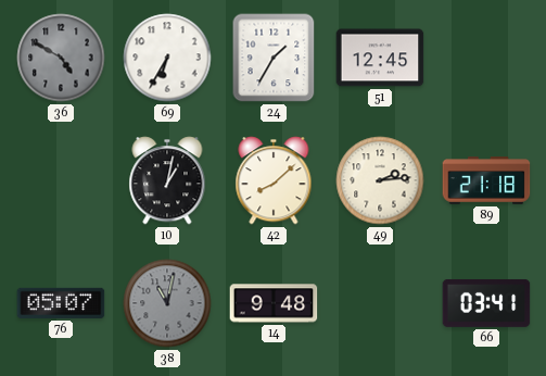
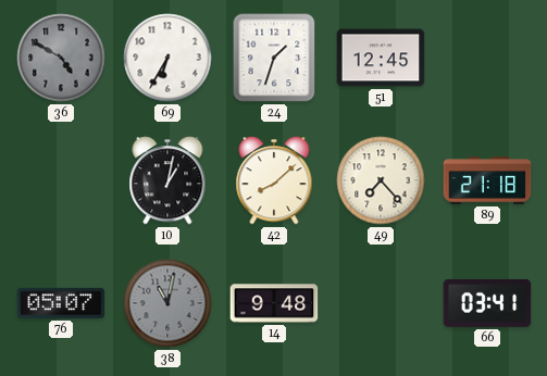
24: 1:35 -> 1:33 (274, 58)
49: 2:14 -> 7:23 (381, 180)
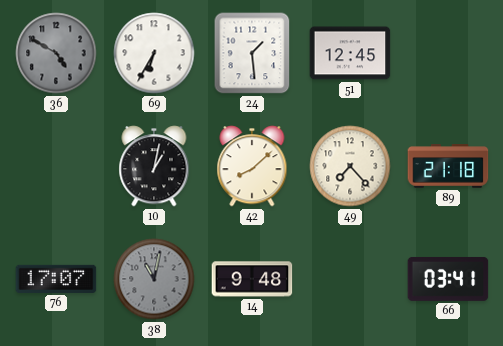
24: 1:33 -> 1:29 (252, 53)
76: 05:07 -> 17:07 (56, 279)
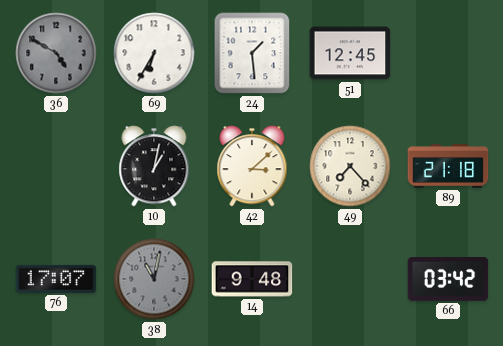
42: 8:08 -> 3:08 (252, 166)
66: 03:41 -> 03:42 (448, 279)
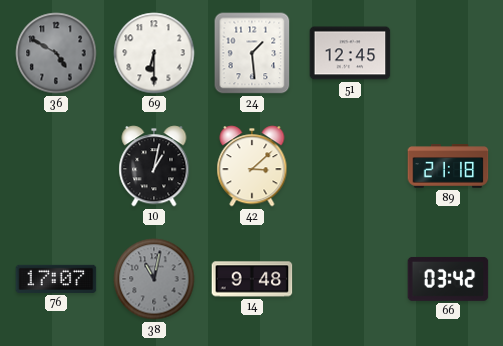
69: 6:35 -> 6:30 (154, 53)
49: 7:23 -> none (350, 166)
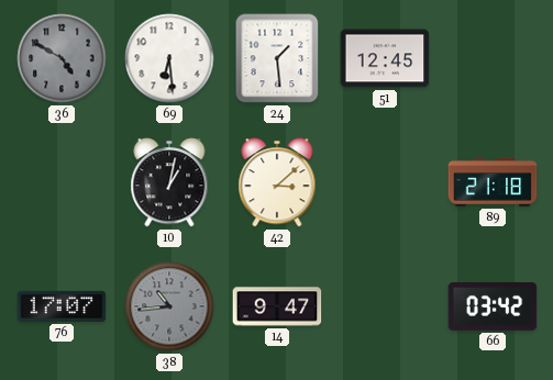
69: 6:30 -> 6:29 (169, 58)
38: 11:02 -> 10:44 (169, 306)
14: 9:48 -> 9:47 (277, 306)
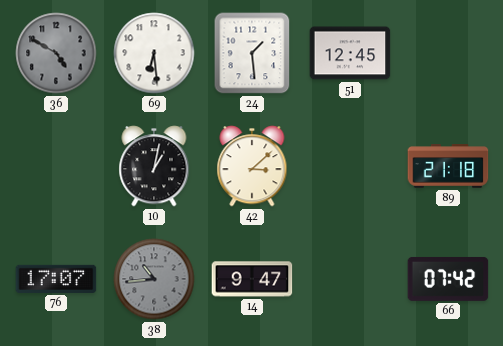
66: 03:42 -> 07:42 (448, 279)
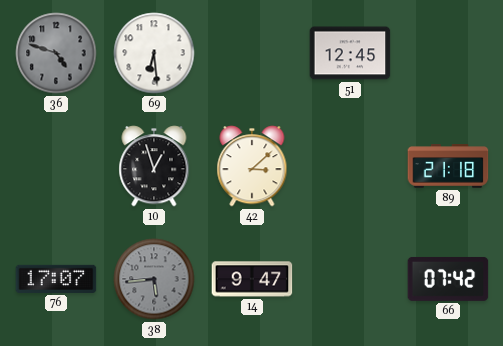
36: 4:50 -> 4:48 (56, 53)
24: 1:29 -> none (252, 53)
10: 1:02 -> 12:57 (154, 166)
38: 10:44 -> 5:44 (154, 279)
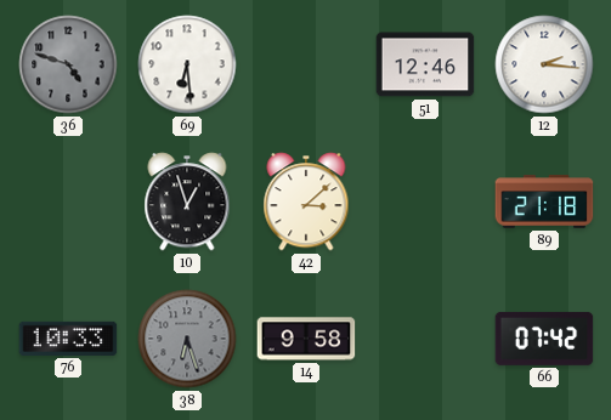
51: 12:45 -> 12:46 (425, 64)
12: none -> 2:16 (544, 64)
76: 17:07 -> 10:33 (68, 339)
38: 5:44 -> 6:27 (187, 339)
14: 9:47 -> 9:58 (306, 339)
